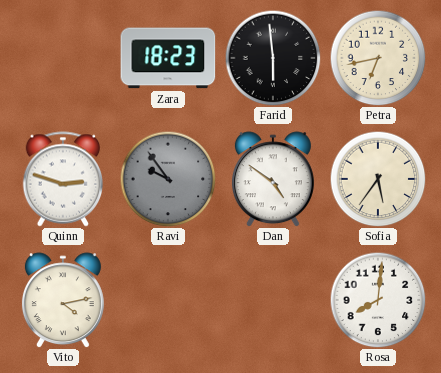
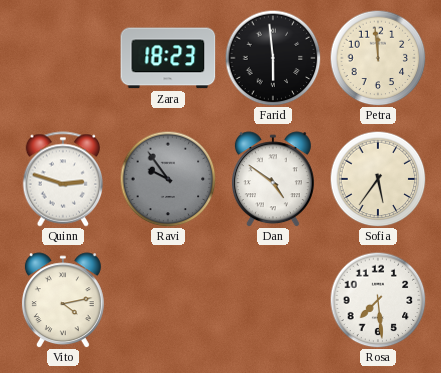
Petra: 6:43 -> 11:59 (378, 58)
Rosa: 8:01 -> 7:29 (378, 300)
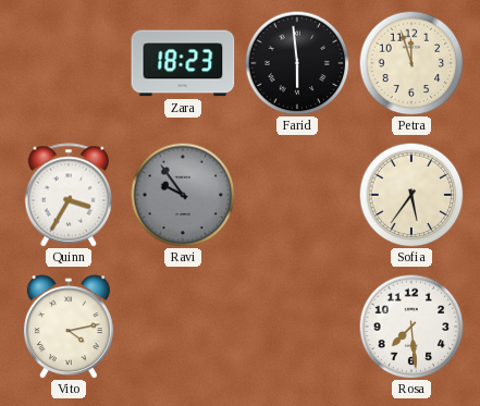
Petra: 11:59 -> 11:57 (411, 63)
Quinn: 2:48 -> 3:35 (69, 195)
Dan: 4:51 -> none (273, 179)
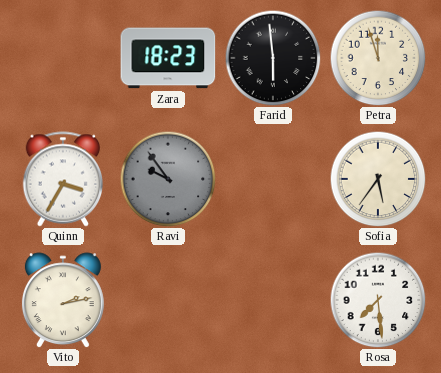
Vito: 4:13 -> 2:13 (63, 300)
